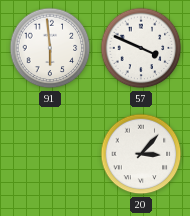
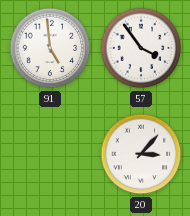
91: 5:59 -> 4:59 (50, 48)
57: 3:49 -> 3:54 (141, 48)
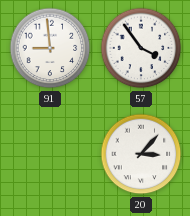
91: 4:59 -> 8:59 (50, 48)
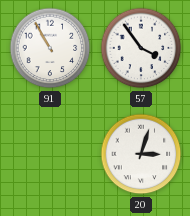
91: 8:59 -> 10:55 (50, 48)
20: 3:07 -> 3:03 (141, 154)
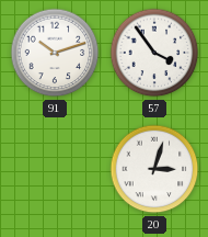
91: 10:55 -> 10:12 (55, 53)
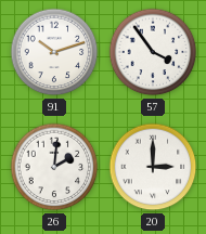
26: none -> 2:01 (54, 167)
20: 3:03 -> 3:00 (153, 167)
